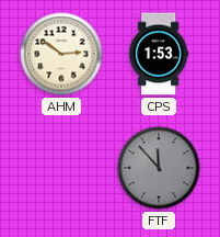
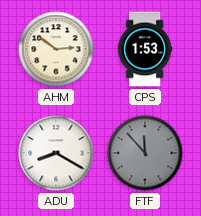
ADU: none -> 8:20 (56, 153)
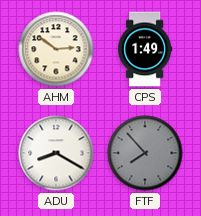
CPS: 1:53 -> 1:49 (145, 49)
FTF: 11:53 -> 7:53 (145, 153)
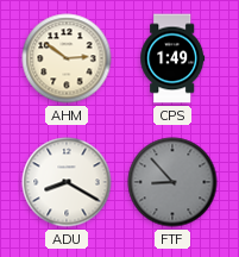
FTF: 7:53 -> 8:53 (172, 182)
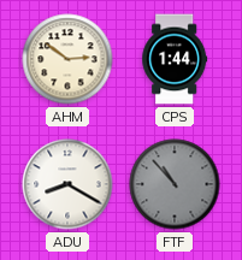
CPS: 1:49 -> 1:44 (175, 59)
FTF: 8:53 -> 10:53 (175, 184)
